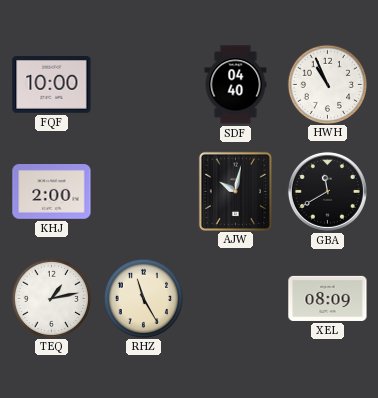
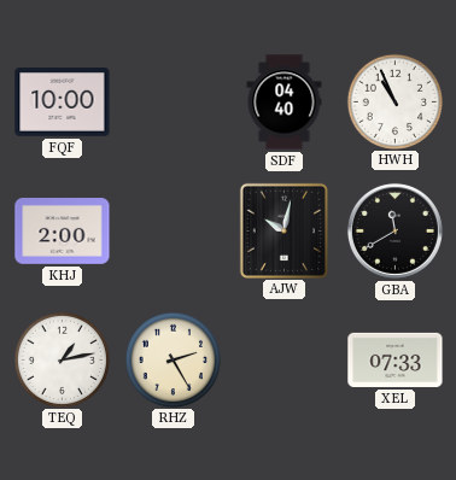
RHZ: 11:25 -> 2:25 (173, 359)
XEL: 08:09 -> 07:33 (396, 359)
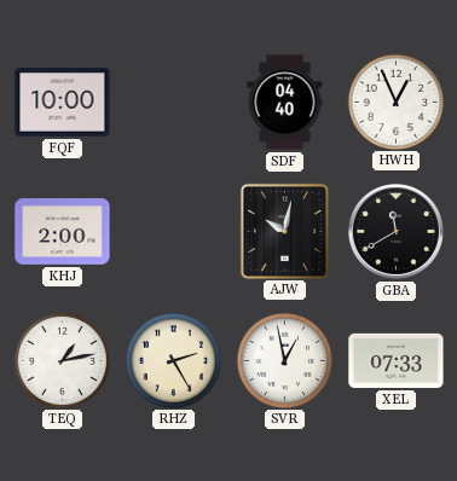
HWH: 10:56 -> 12:56 (395, 102)
SVR: none -> 12:58 (284, 360)
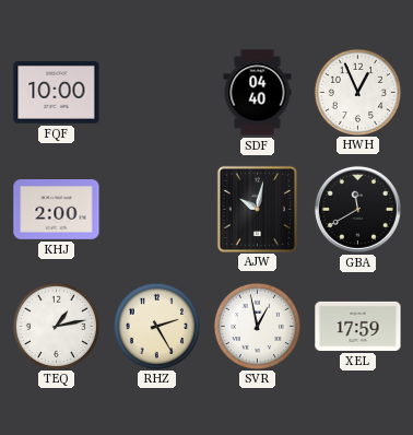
XEL: 07:33 -> 17:59 (358, 326)
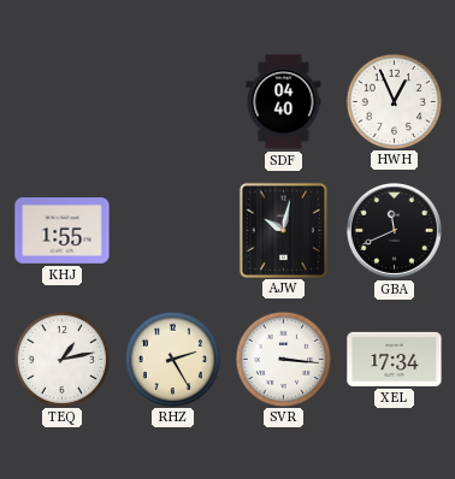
FQF: 10:00 -> none (57, 93)
KHJ: 2:00 -> 1:55 (63, 231)
GBA: 11:40 -> 11:41 (394, 230)
SVR: 12:58 -> 3:16 (283, 359)
XEL: 17:59 -> 17:34 (395, 359)
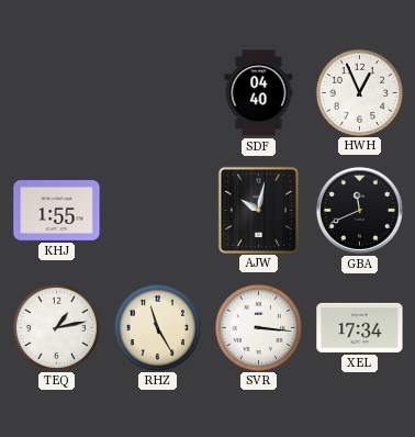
RHZ: 2:25 -> 11:25 (157, 327)
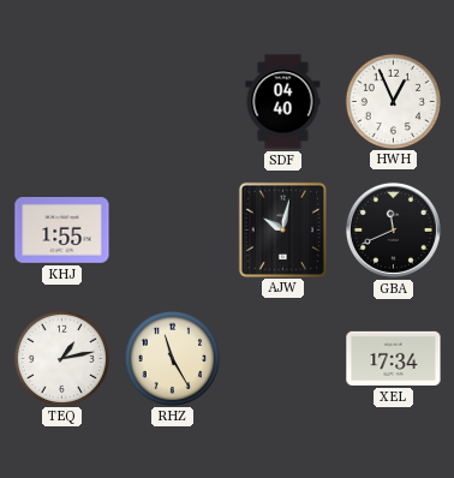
SVR: 3:16 -> none (258, 327)
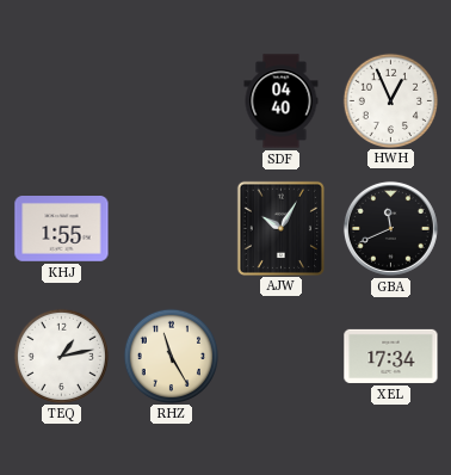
AJW: 10:02 -> 10:05 (280, 228)
